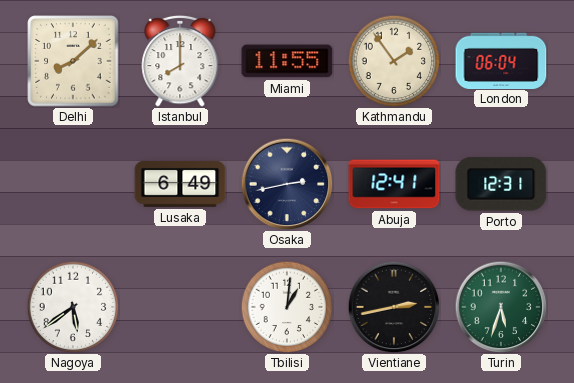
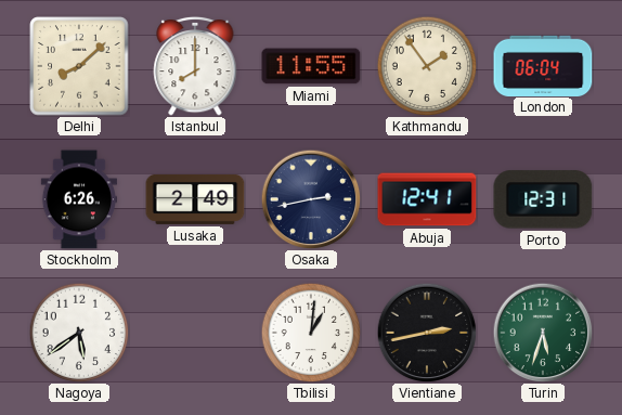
Stockholm: none -> 6:26 (78, 199)
Lusaka: 6:49 -> 2:49 (195, 199)
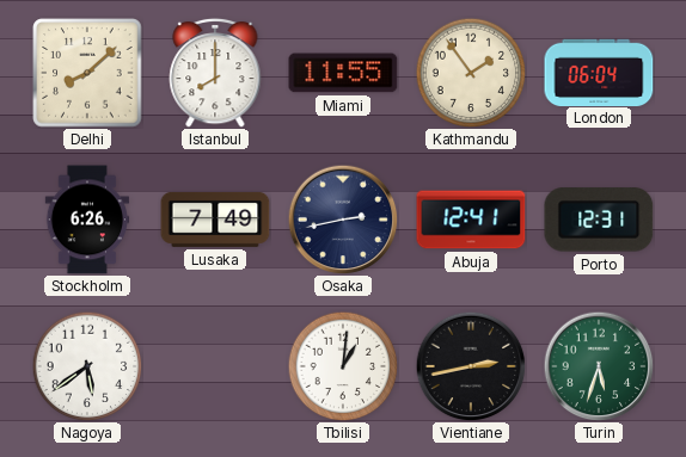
Lusaka: 2:49 -> 7:49 (215, 220)
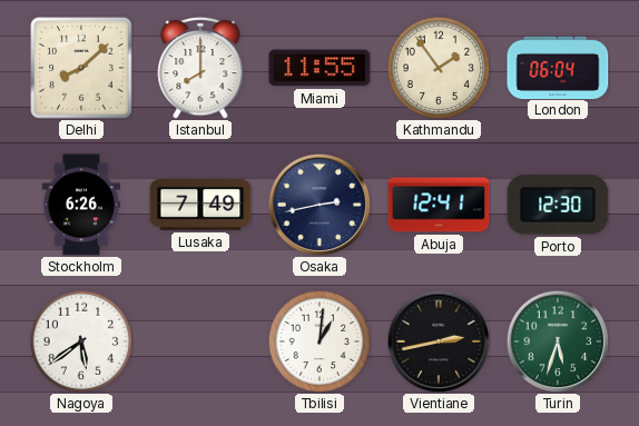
Porto: 12:31 -> 12:30 (558, 205)
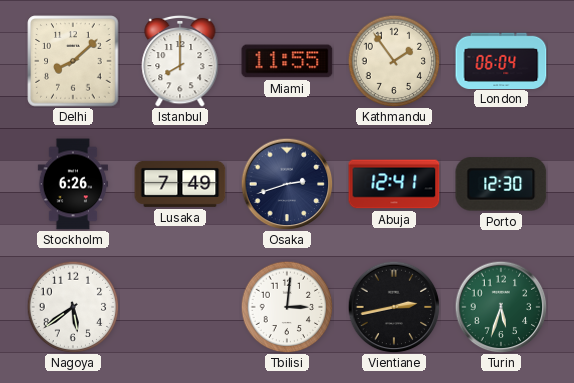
Osaka: 2:43 -> 2:42 (287, 184)
Tbilisi: 1:01 -> 3:01 (287, 307)
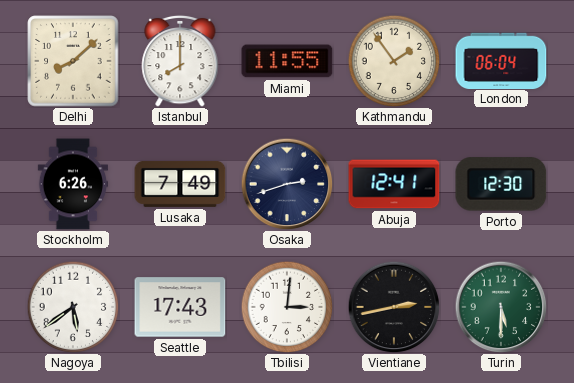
Seattle: none -> 17:43 (180, 307)
Turin: 5:33 -> 5:30 (501, 307)
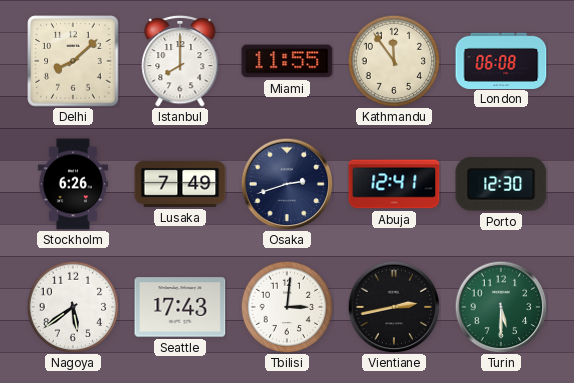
Kathmandu: 1:54 -> 11:54 (394, 61)
London: 06:04 -> 06:08 (501, 60)
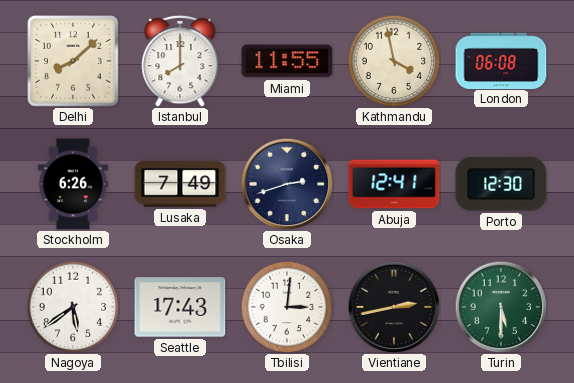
Kathmandu: 11:54 -> 3:58 (394, 61)
